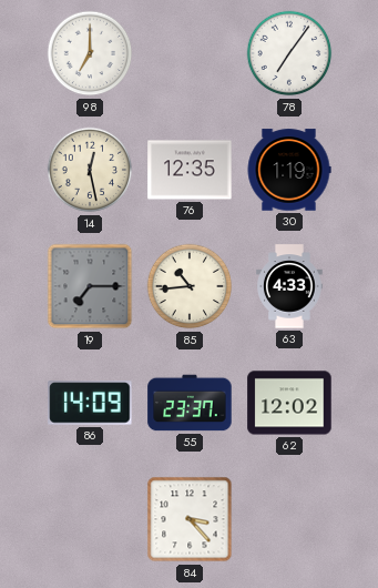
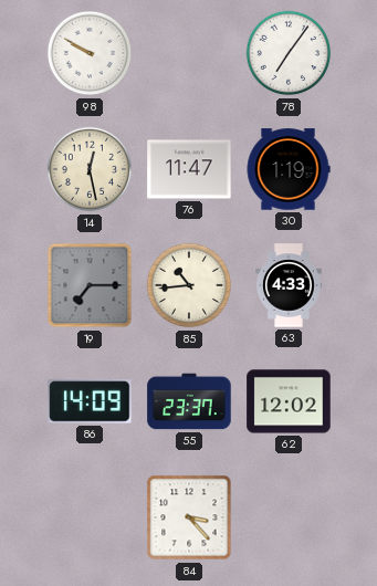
98: 7:00 -> 9:50 (90, 53)
76: 12:35 -> 11:47 (189, 169)
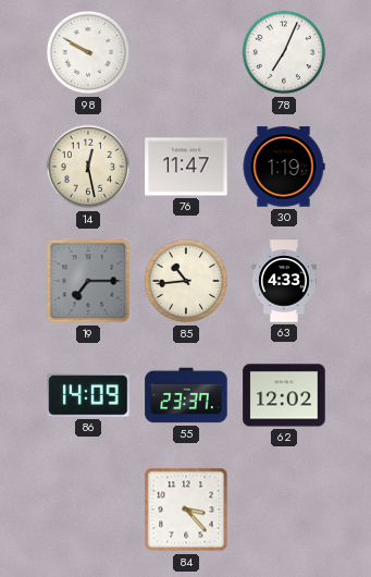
78: 7:06 -> 7:04 (284, 52)
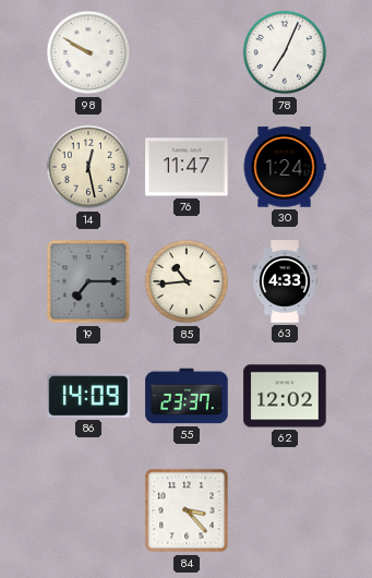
30: 1:19 -> 1:24 (285, 167)
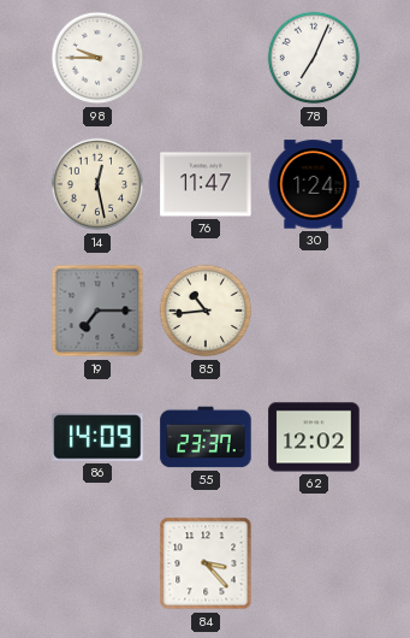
98: 9:50 -> 9:45 (97, 58)
63: 4:33 -> none (286, 281)
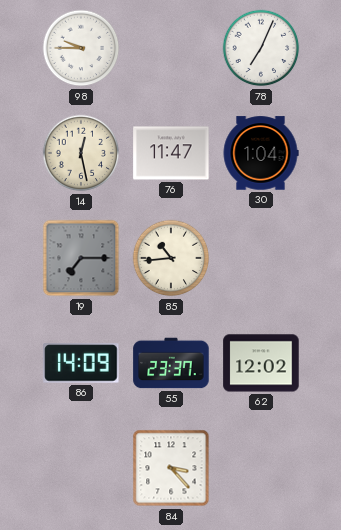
30: 1:24 -> 1:04 (261, 153)
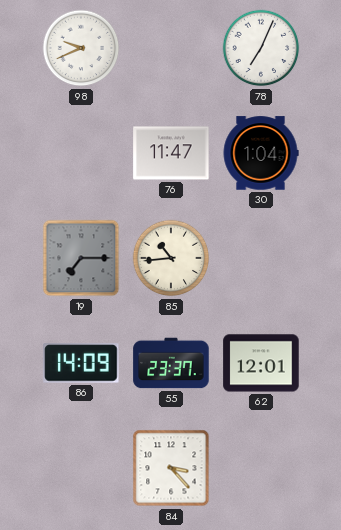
98: 9:45 -> 9:41 (81, 48)
14: 12:28 -> none (81, 153)
62: 12:02 -> 12:01 (261, 363)
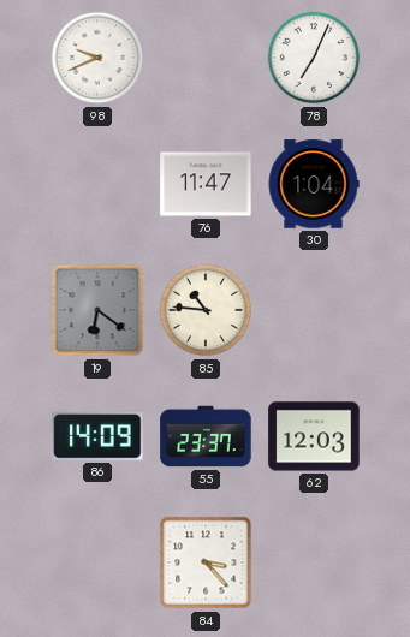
19: 7:15 -> 6:21 (97, 310)
85: 10:44 -> 10:46 (206, 310)
62: 12:01 -> 12:03 (314, 436)
